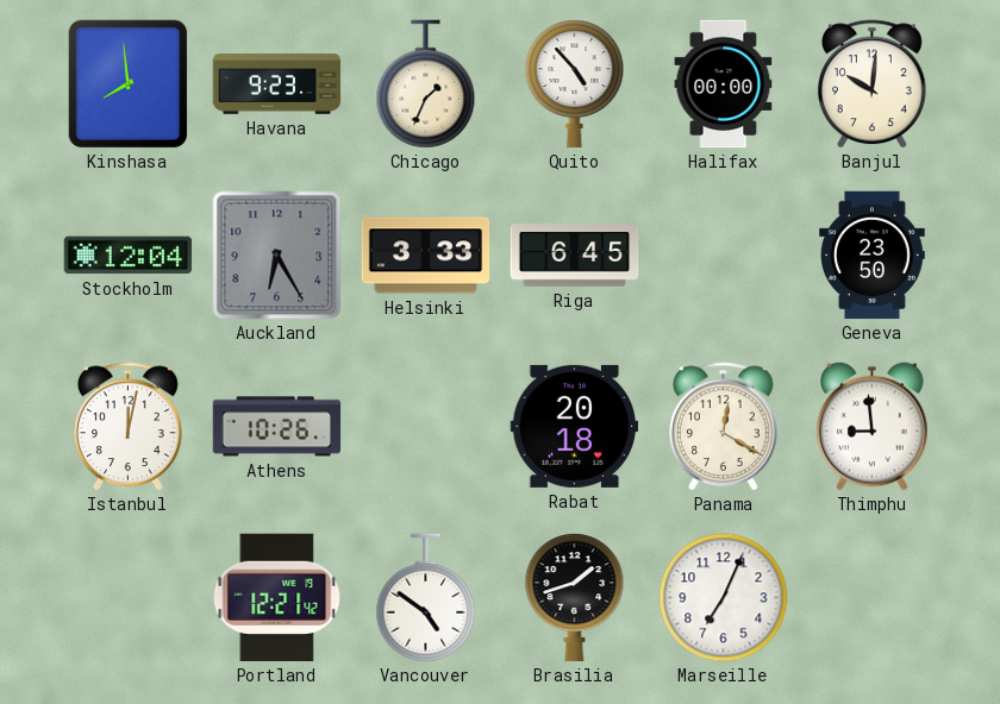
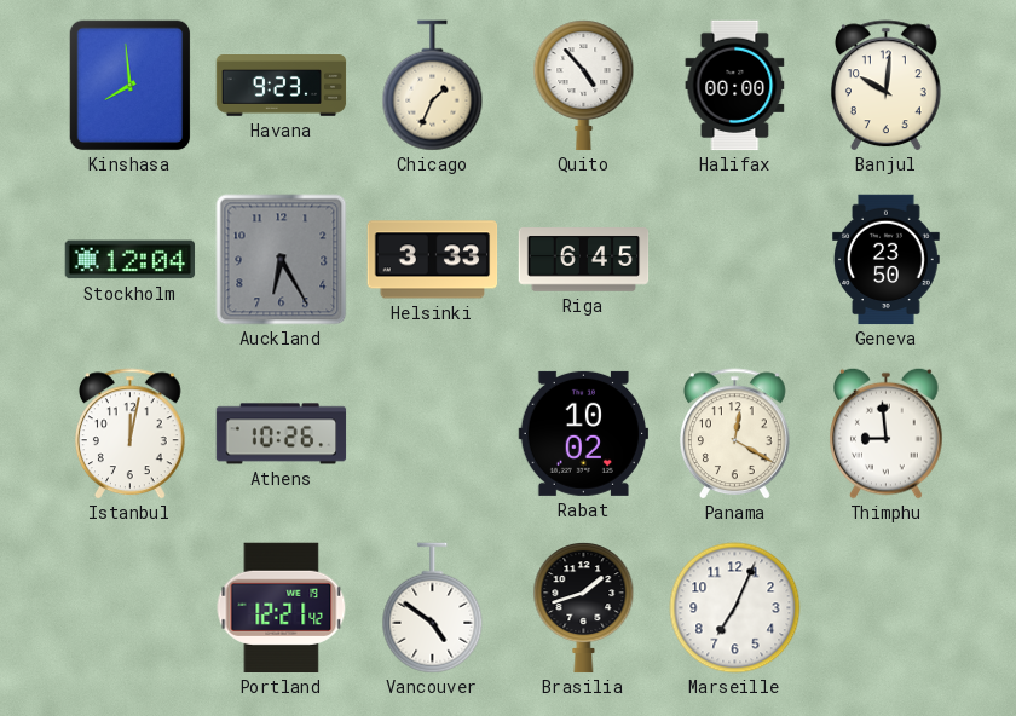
Rabat: 20:18 -> 10:02 (584, 433)
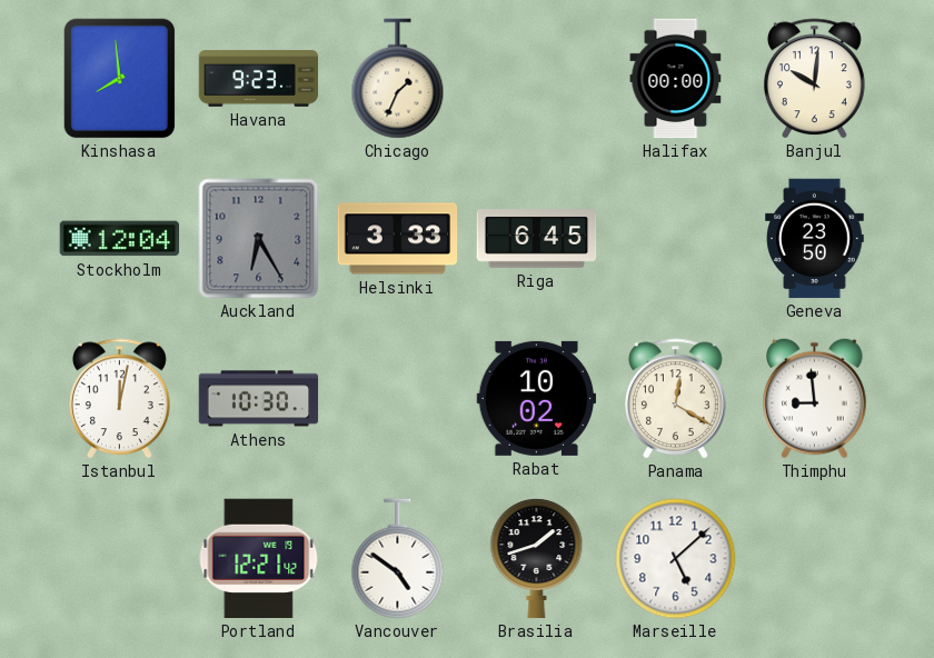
Quito: 4:53 -> none (584, 86)
Athens: 10:26 -> 10:30 (259, 399)
Marseille: 7:04 -> 5:08 (676, 559)
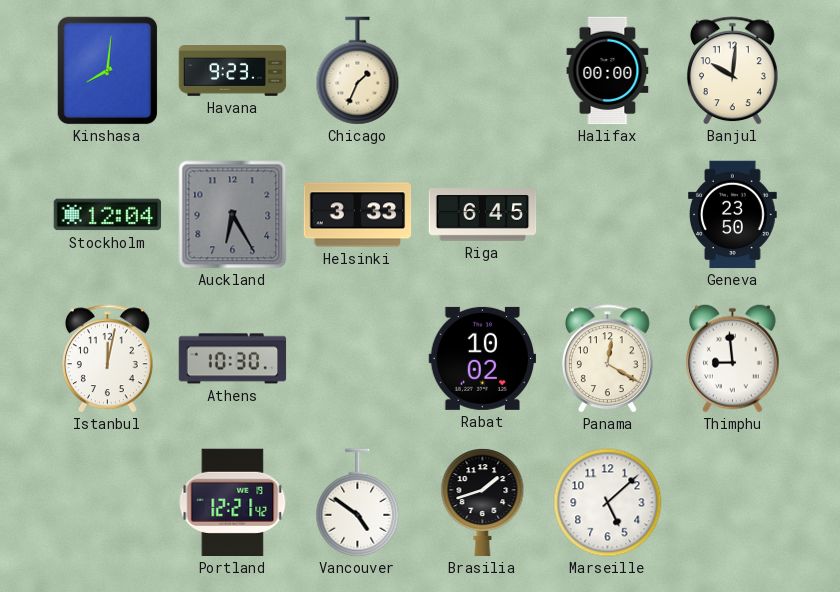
Kinshasa: 7:59 -> 8:01 (108, 71)
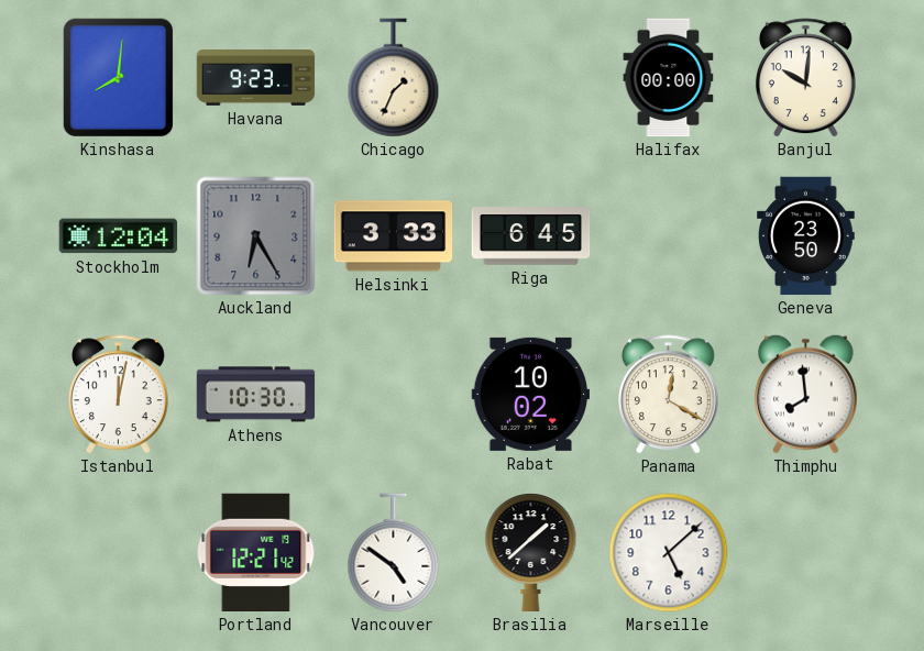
Thimphu: 8:59 -> 7:59 (806, 394)
Brasilia: 1:42 -> 1:38 (531, 553)
